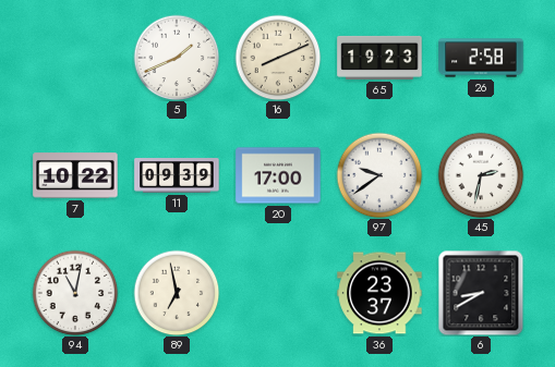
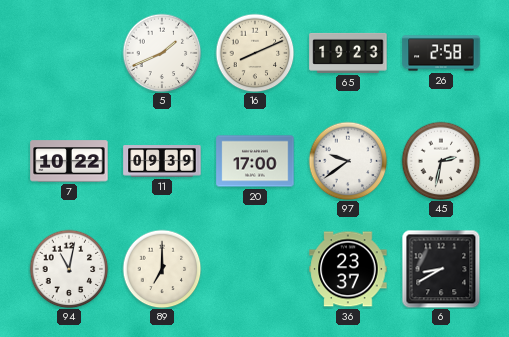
89: 6:58 -> 7:00 (162, 269)
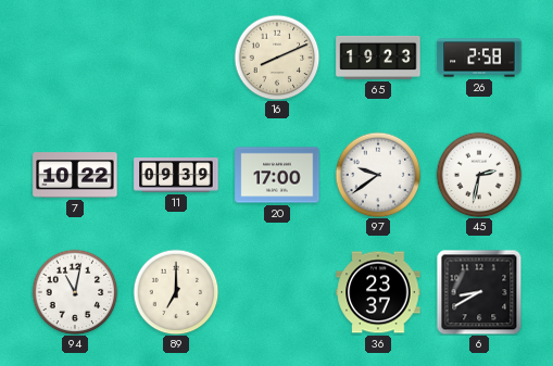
5: 1:41 -> none (162, 53)
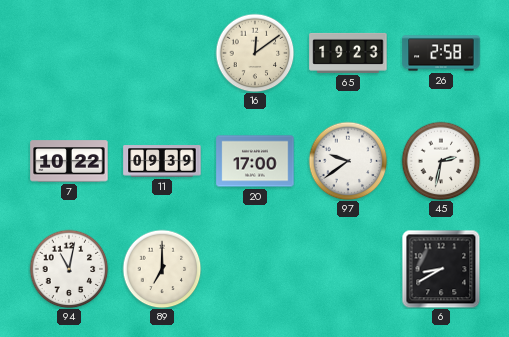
16: 8:11 -> 12:09 (255, 53)
36: 23:37 -> none (378, 292)
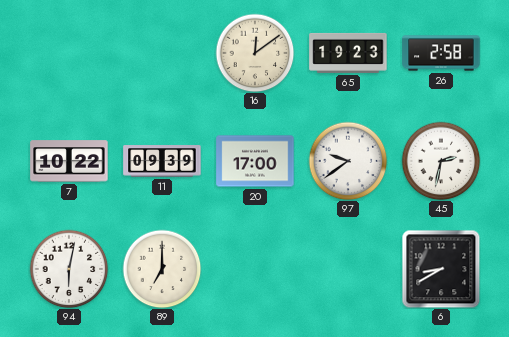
94: 11:02 -> 6:02 (69, 269)
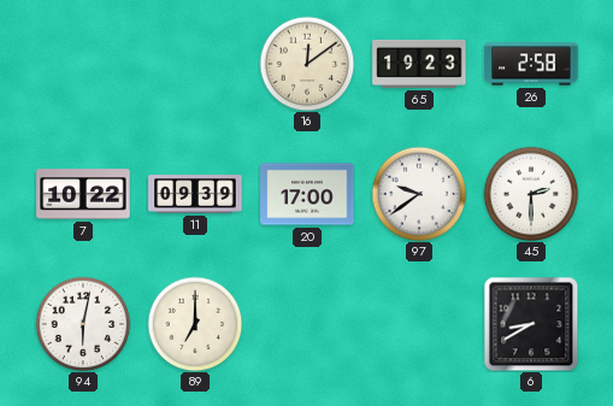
45: 2:32 -> 2:30 (531, 194)
